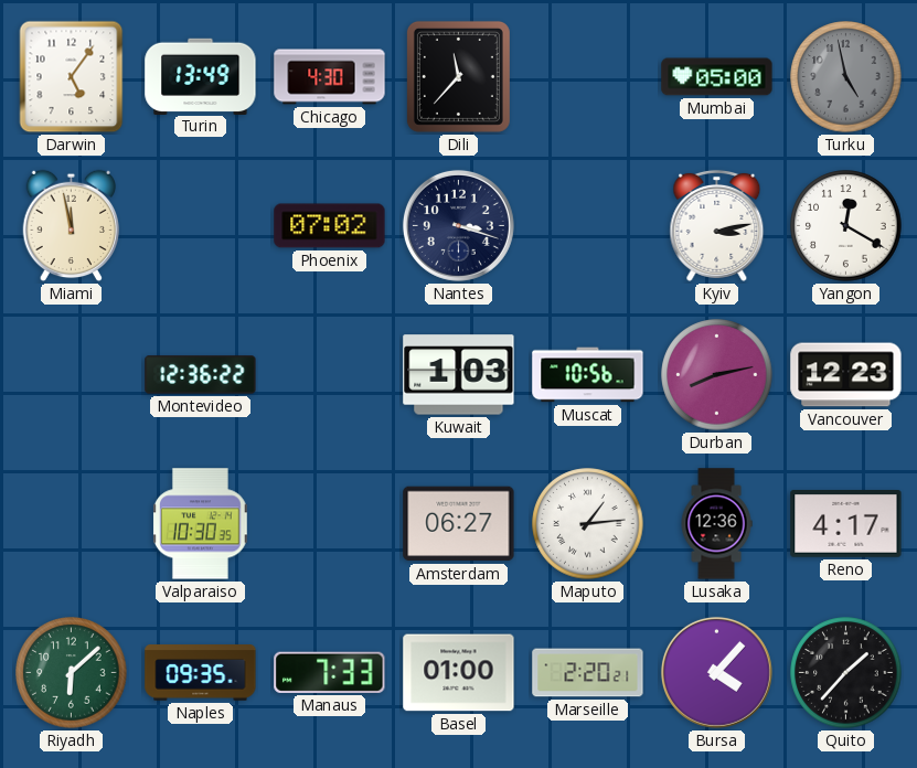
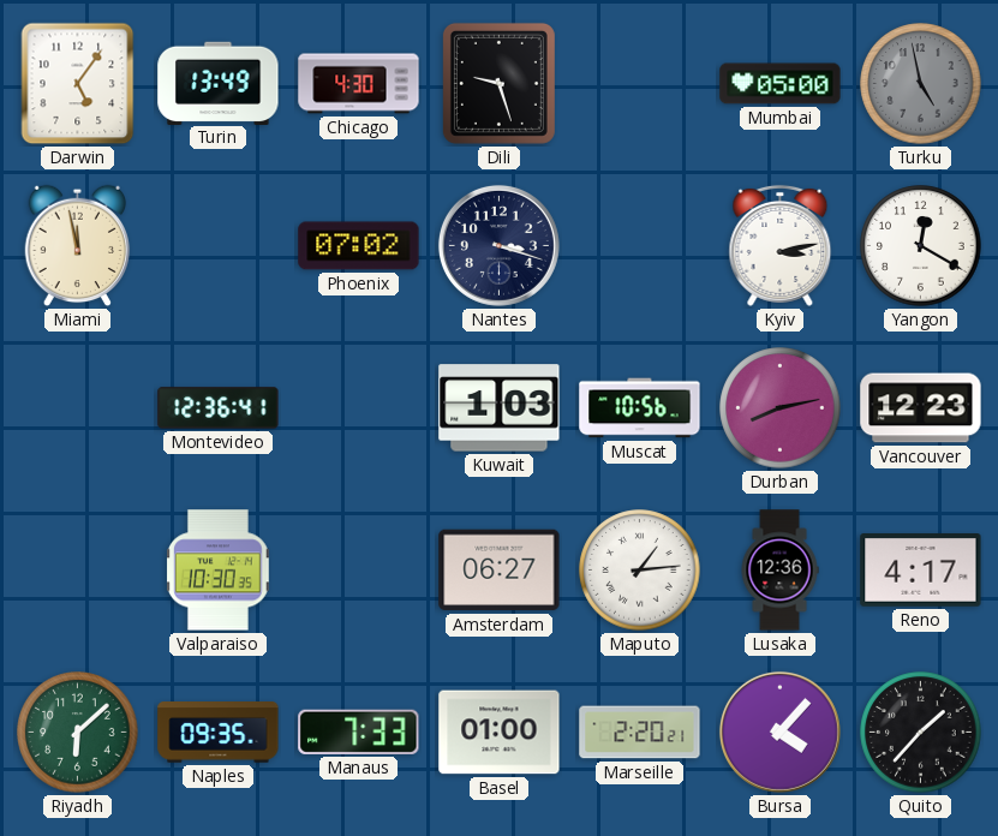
Dili: 11:37 -> 9:27 (498, 83)
Montevideo: 12:36:22 -> 12:36:41 (219, 408)
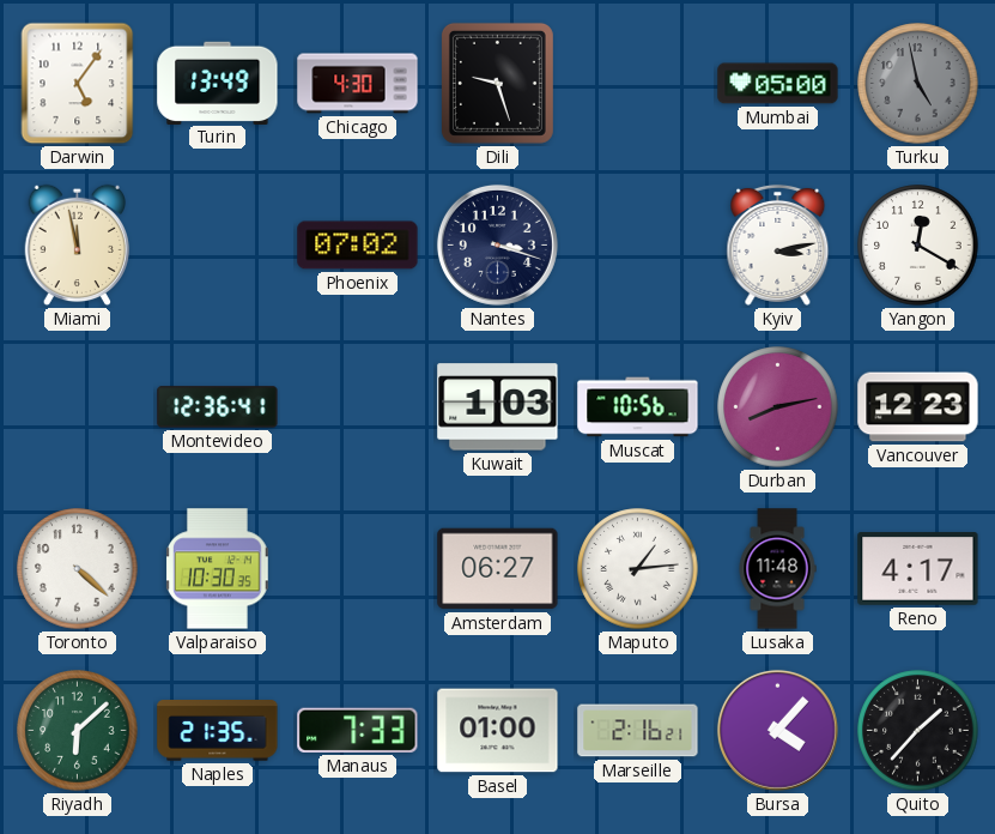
Toronto: none -> 4:22 (78, 569)
Lusaka: 12:36 -> 11:48 (777, 569)
Naples: 09:35 -> 21:35 (218, 731)
Marseille: 2:20 -> 2:16 (638, 731)
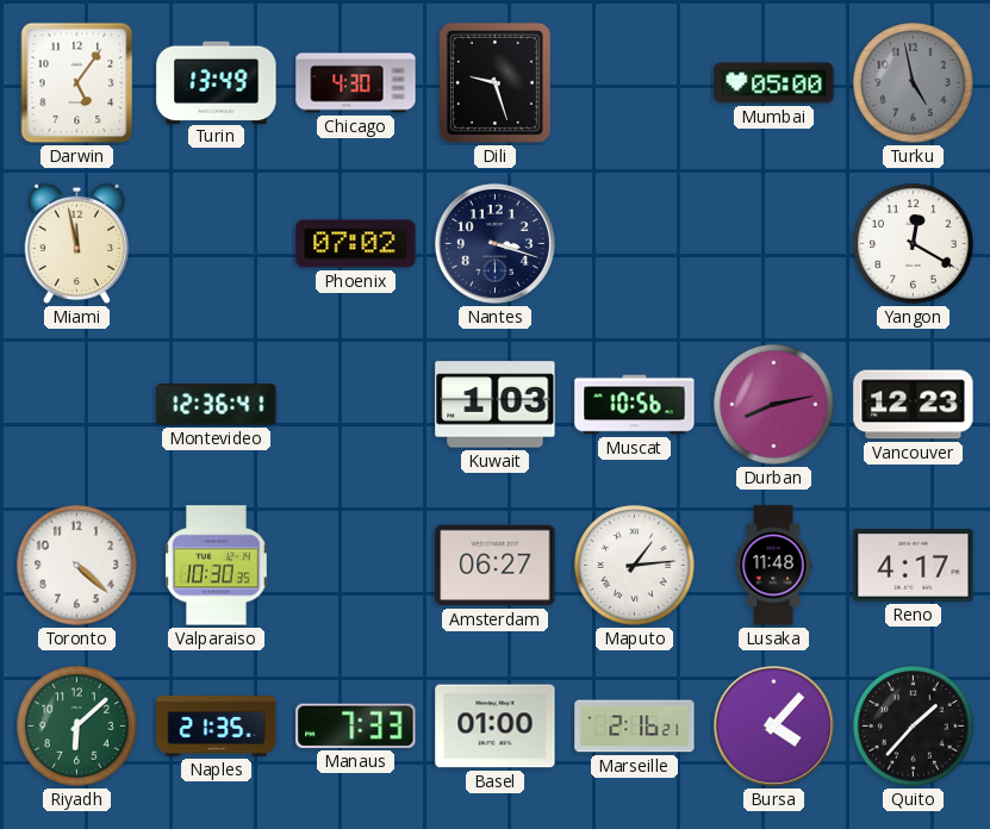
Kyiv: 3:13 -> none (778, 244)
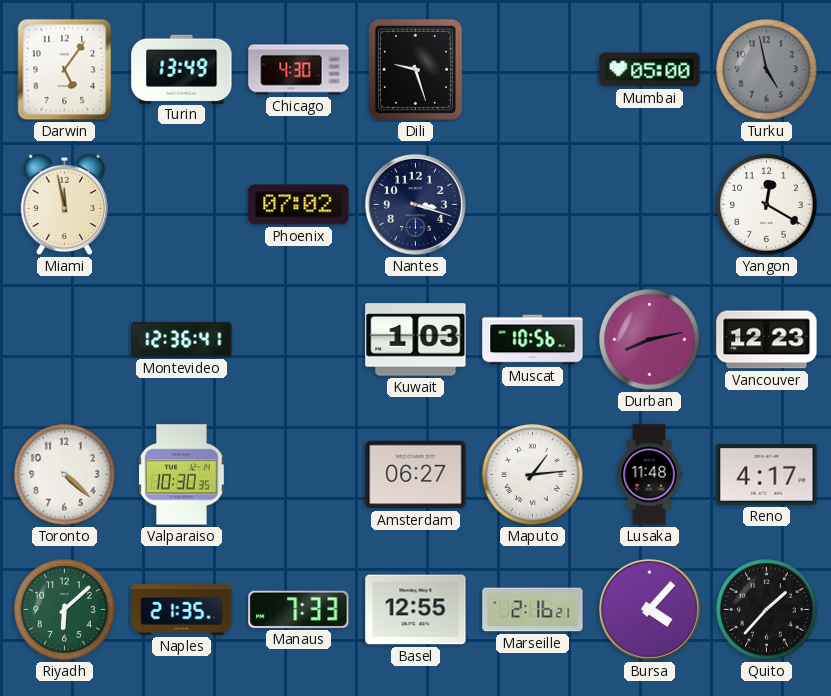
Basel: 01:00 -> 12:55 (416, 610)
